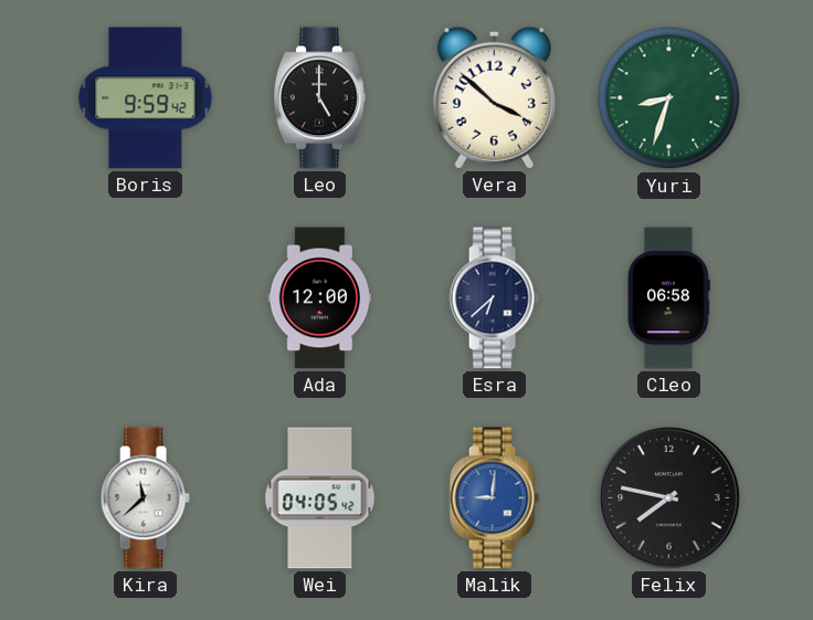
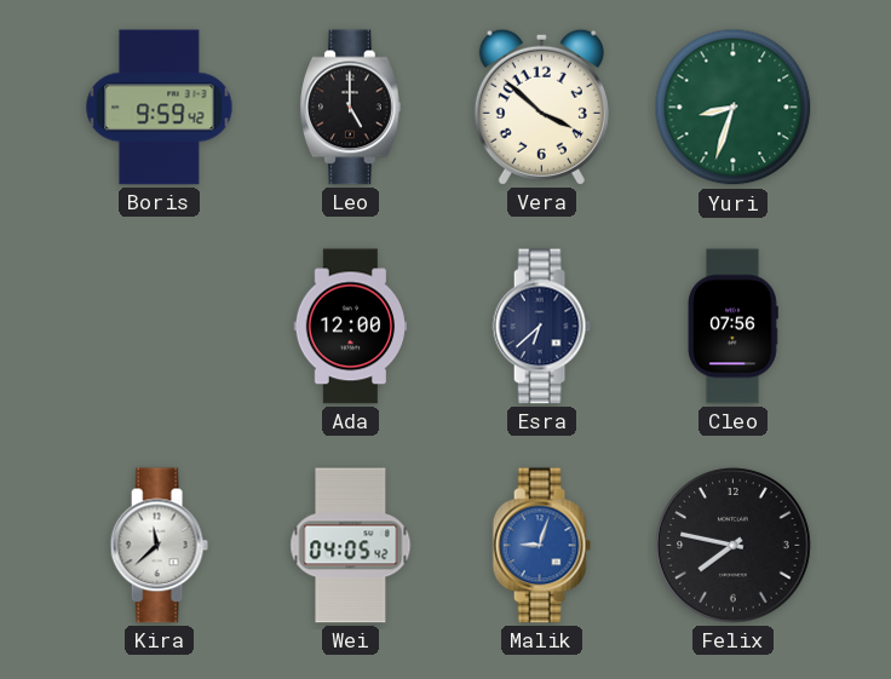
Cleo: 06:58 -> 07:56 (734, 327)
Malik: 9:01 -> 9:03 (541, 546)
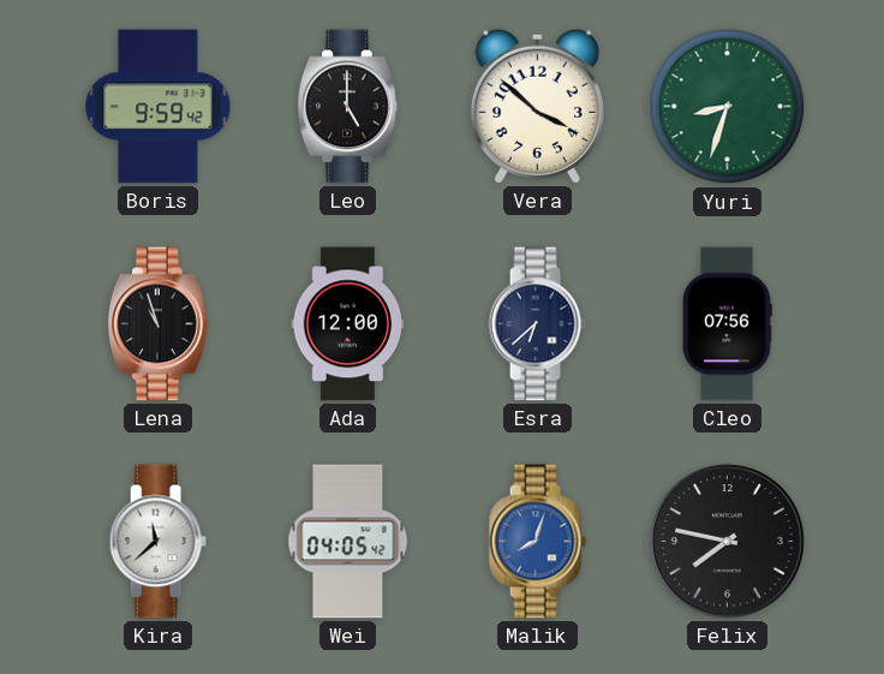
Lena: none -> 10:57 (157, 324)
Malik: 9:03 -> 8:03 (537, 542)
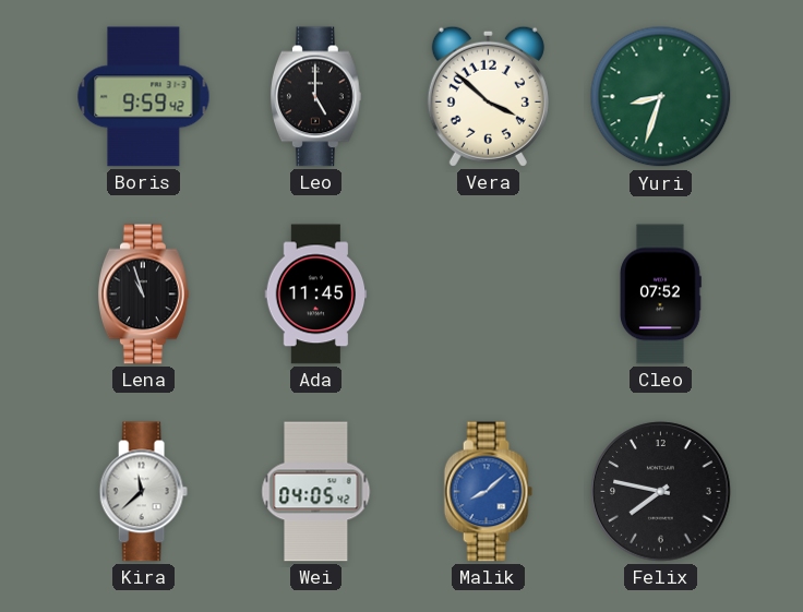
Ada: 12:00 -> 11:45 (316, 295)
Esra: 6:38 -> none (537, 324)
Cleo: 07:56 -> 07:52 (661, 295)
Malik: 8:03 -> 8:08 (488, 492)
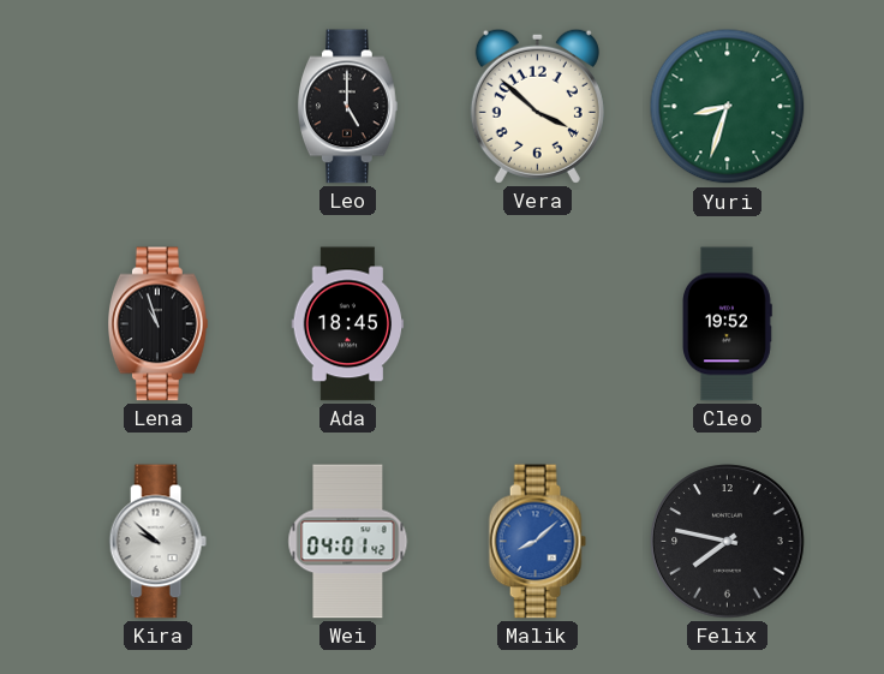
Boris: 9:59 -> none (144, 97)
Ada: 11:45 -> 18:45 (348, 324)
Cleo: 07:52 -> 19:52 (728, 324)
Kira: 11:38 -> 9:52 (157, 542)
Wei: 04:05 -> 04:01 (348, 542)
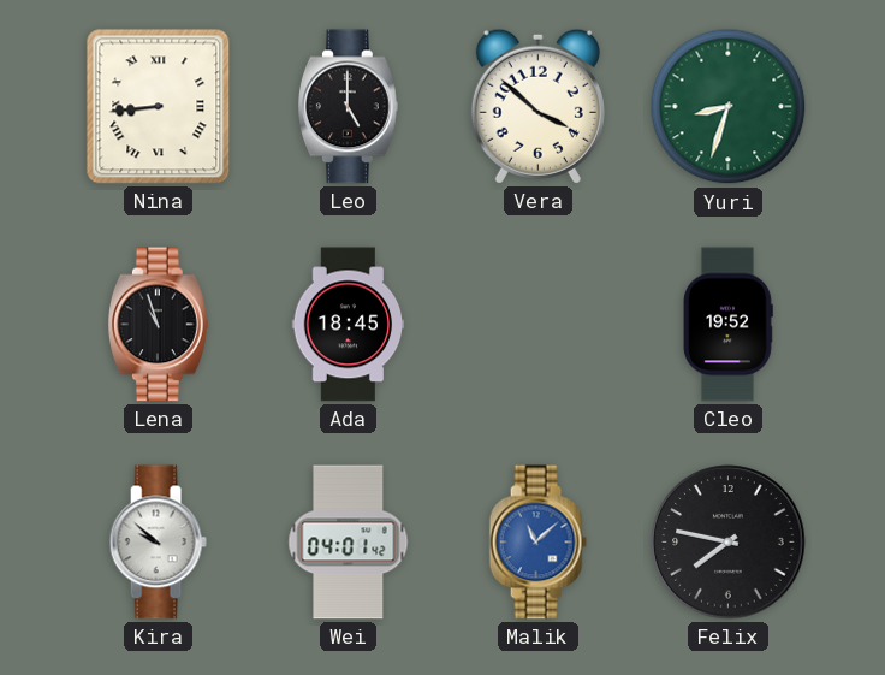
Nina: none -> 8:44 (159, 107)
Malik: 8:08 -> 11:08 (537, 543)
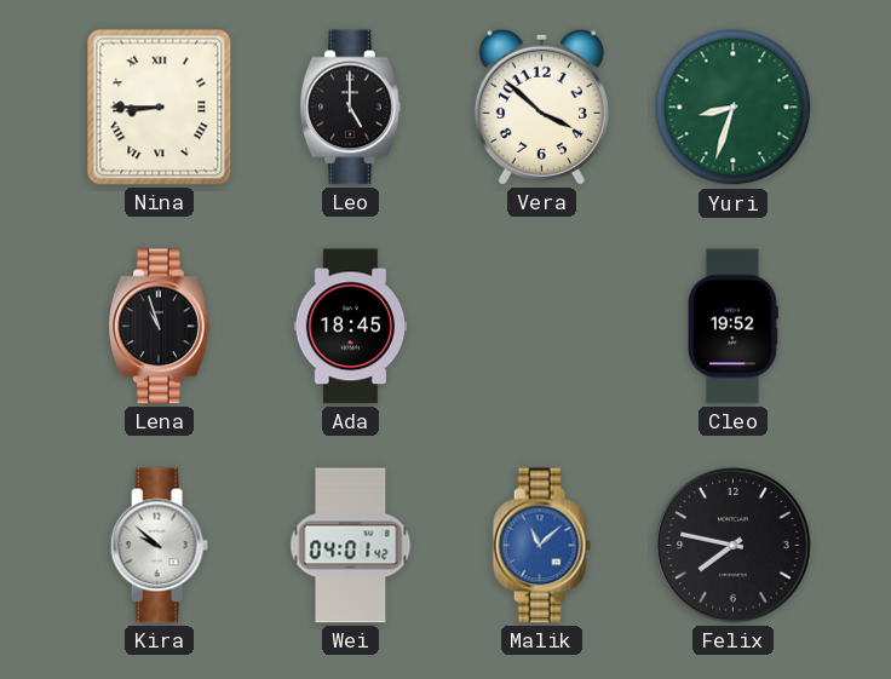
Nina: 8:44 -> 8:45 (160, 108)
